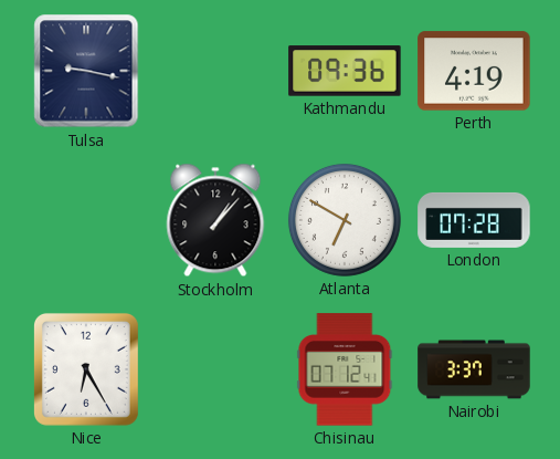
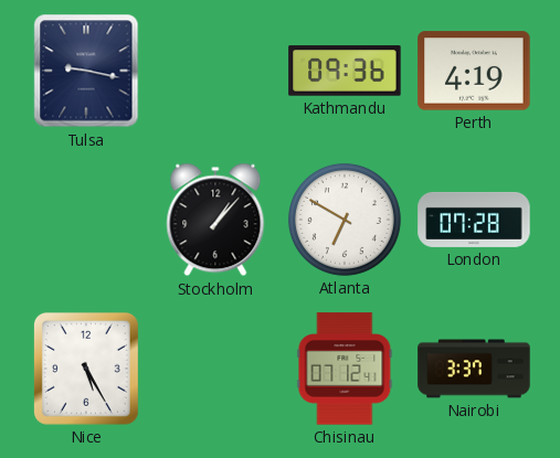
Nice: 6:25 -> 5:25 (86, 369)
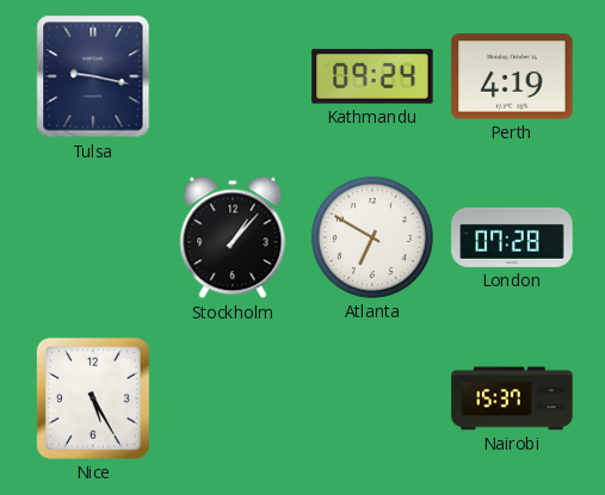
Kathmandu: 09:36 -> 09:24 (372, 76)
Chisinau: 07:12 -> none (345, 369)
Nairobi: 3:37 -> 15:37 (512, 398)
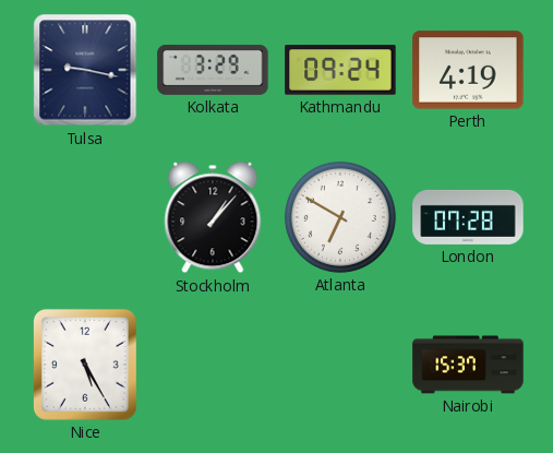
Kolkata: none -> 3:29 (213, 70)
